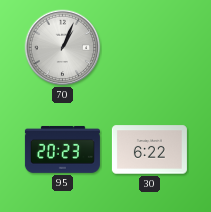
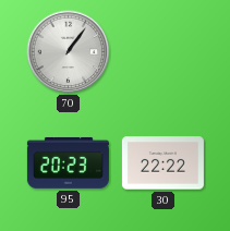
70: 1:04 -> 1:06 (69, 52)
30: 6:22 -> 22:22 (162, 163)
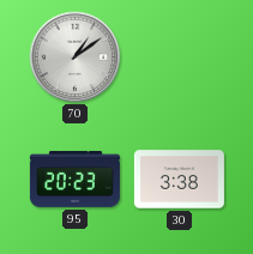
70: 1:06 -> 1:09 (76, 58)
30: 22:22 -> 3:38 (179, 180)
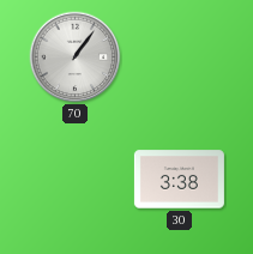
70: 1:09 -> 1:06 (76, 58)
95: 20:23 -> none (74, 179)
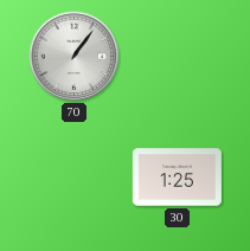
30: 3:38 -> 1:25 (177, 178)
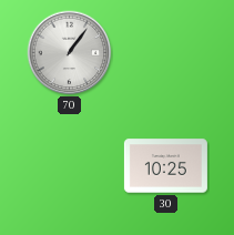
30: 1:25 -> 10:25 (165, 166)
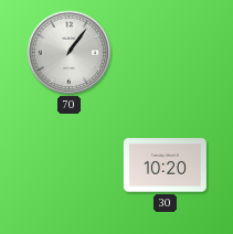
30: 10:25 -> 10:20 (165, 166)
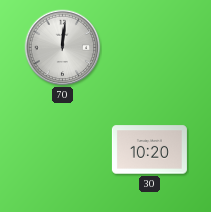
70: 1:06 -> 12:01 (63, 48)
